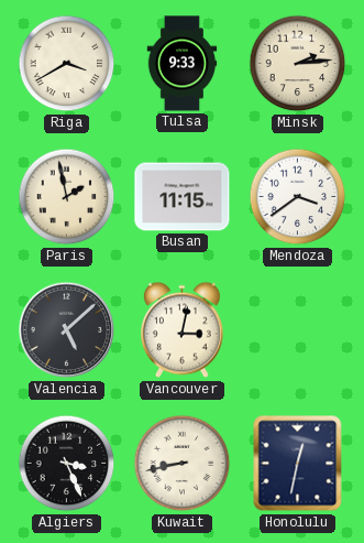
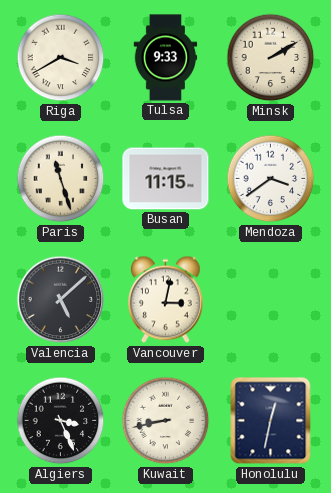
Minsk: 2:14 -> 2:10 (271, 58)
Paris: 1:58 -> 11:27 (61, 179)
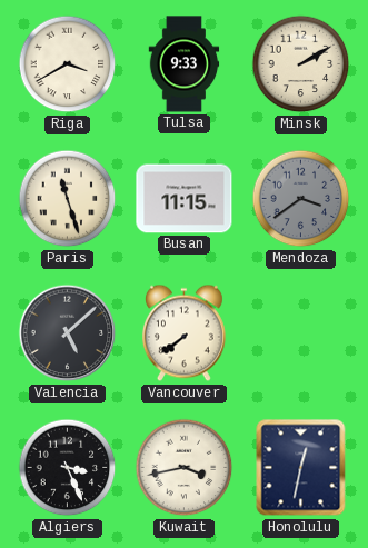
Mendoza dial: white -> grey (301, 199)
Vancouver: 3:02 -> 7:39 (185, 333)
Kuwait: 8:43 -> 3:43 (185, 468)
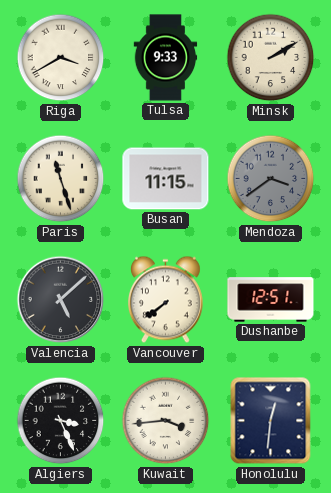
Dushanbe: none -> 12:51 (271, 300)
Kuwait: 3:43 -> 3:44 (166, 421)
Honolulu: 12:32 -> 12:31 (271, 421)
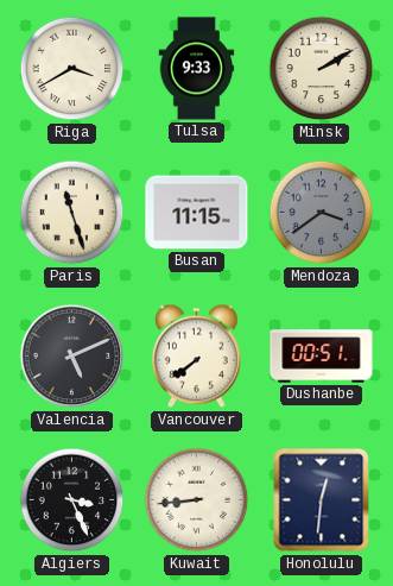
Valencia: 5:08 -> 5:11 (72, 357)
Dushanbe: 12:51 -> 00:51 (322, 357)
Kuwait: 3:44 -> 8:44 (197, 500)
